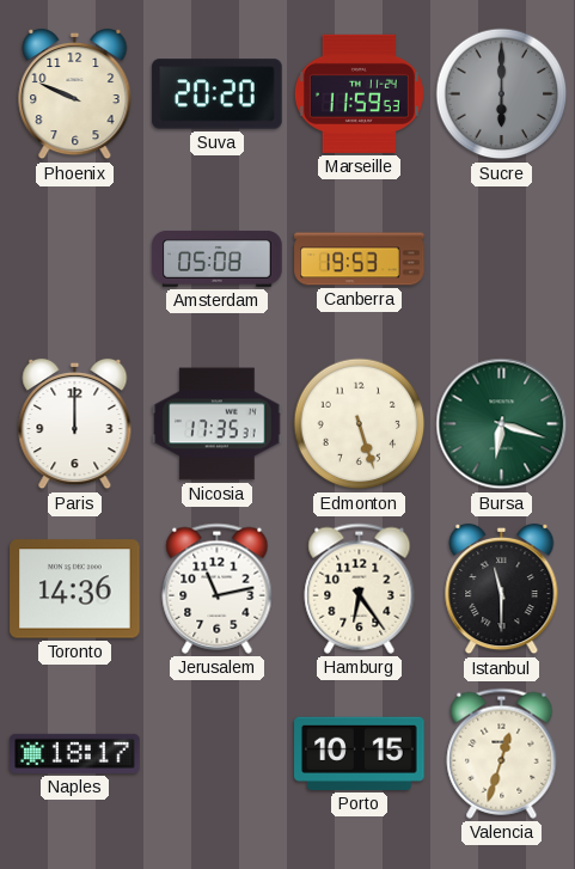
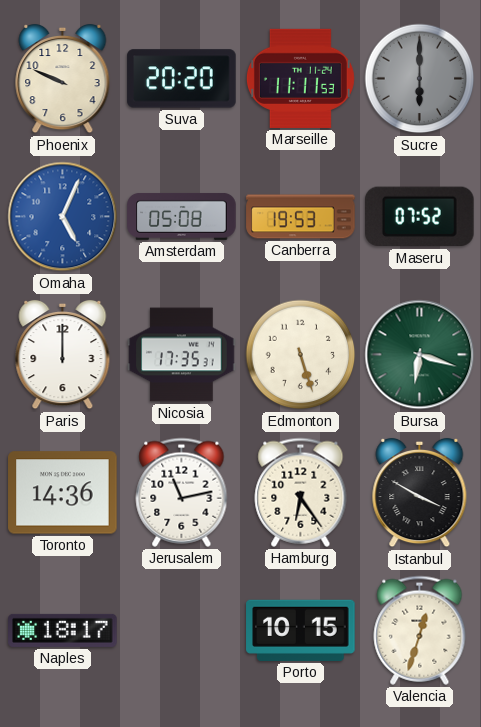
Marseille: 11:59 -> 11:11 (300, 78)
Omaha: none -> 5:04 (63, 217)
Maseru: none -> 07:52 (420, 217)
Istanbul: 11:30 -> 3:50 (420, 493)
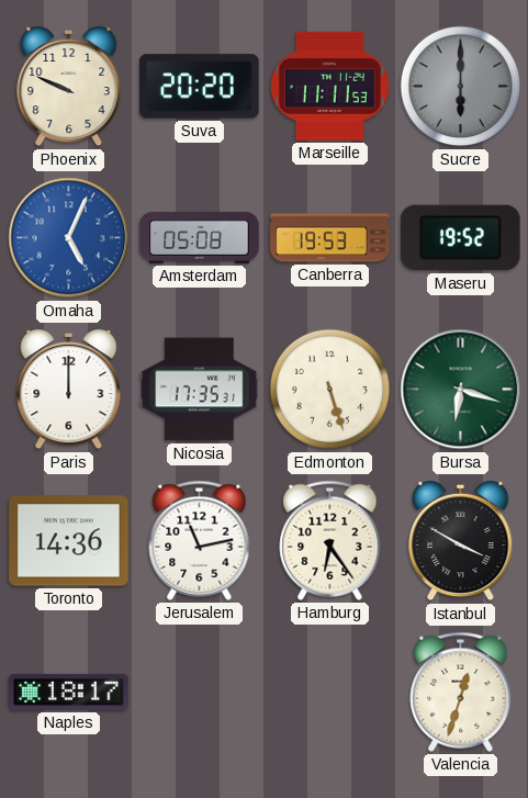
Maseru: 07:52 -> 19:52 (461, 238)
Porto: 10:15 -> none (301, 630)
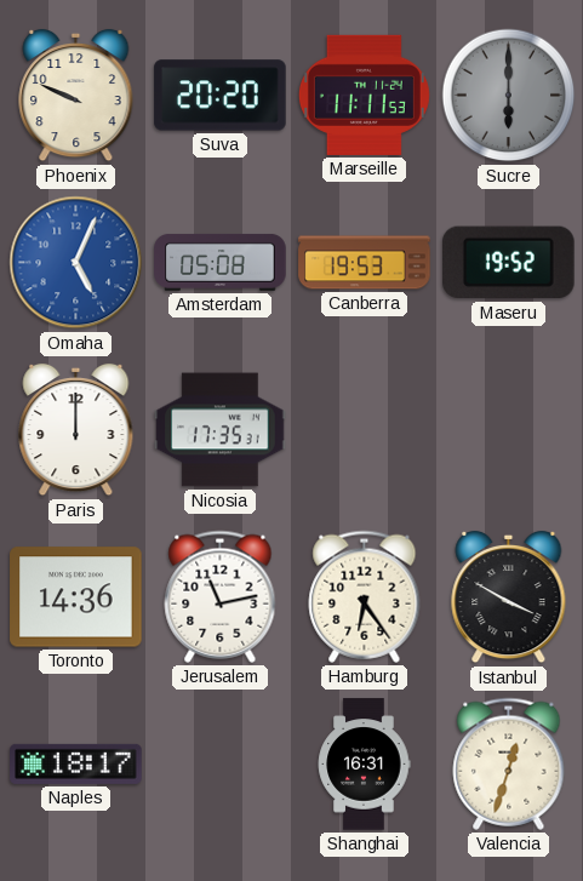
Edmonton: 5:27 -> none (330, 390)
Bursa: 6:18 -> none (461, 390)
Shanghai: none -> 16:31 (364, 765)
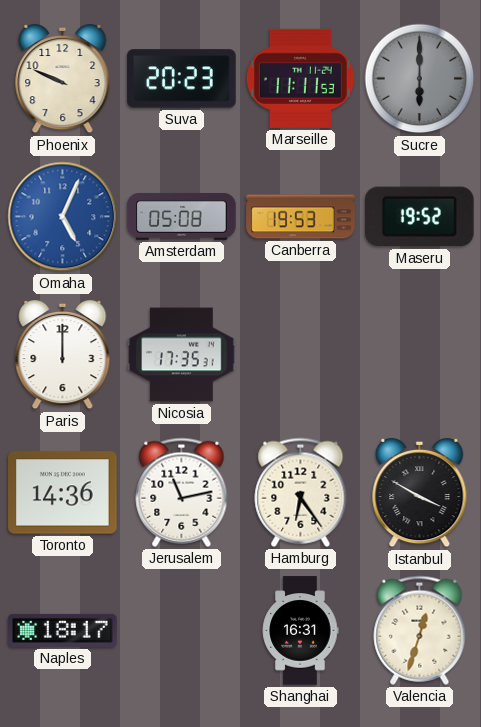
Suva: 20:20 -> 20:23 (182, 79)
